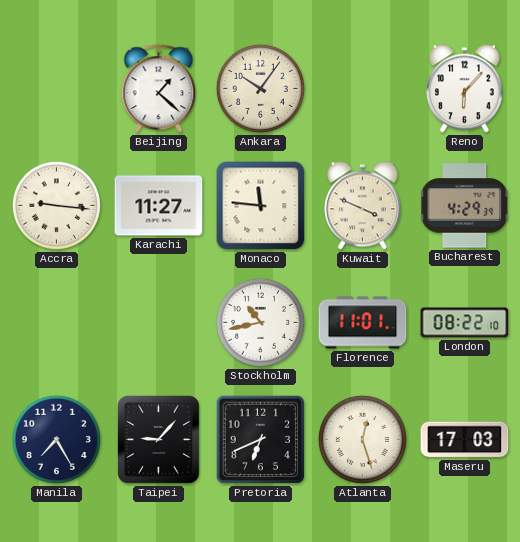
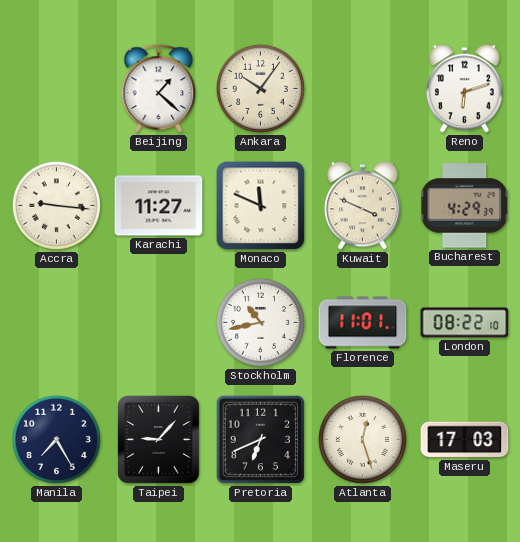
Reno: 6:07 -> 6:12 (465, 89)
Monaco: 11:46 -> 11:49 (261, 206)
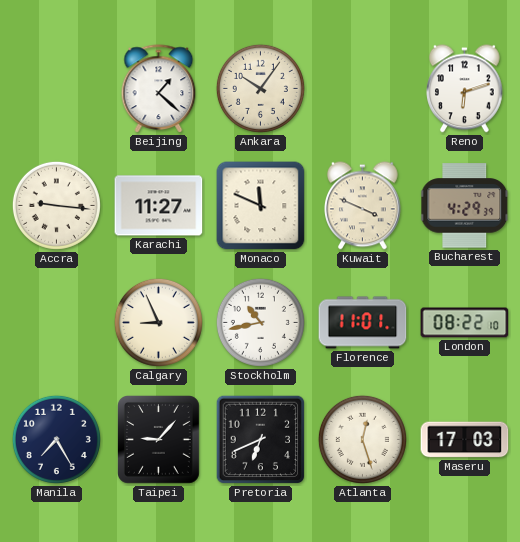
Calgary: none -> 8:56 (158, 322)
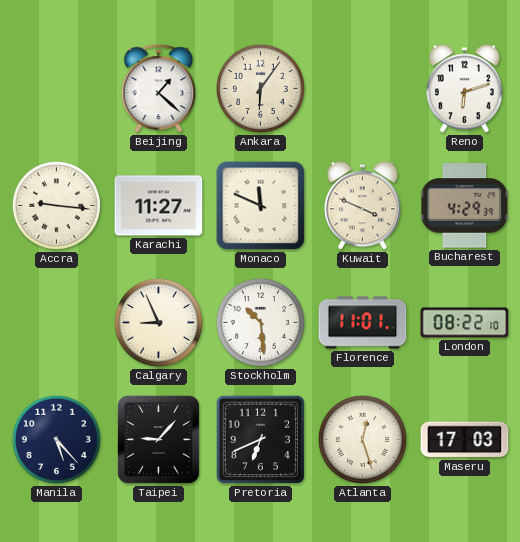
Ankara: 10:06 -> 6:06 (260, 88)
Stockholm: 10:43 -> 10:29 (260, 322)
Manila: 7:25 -> 5:23 (56, 439)
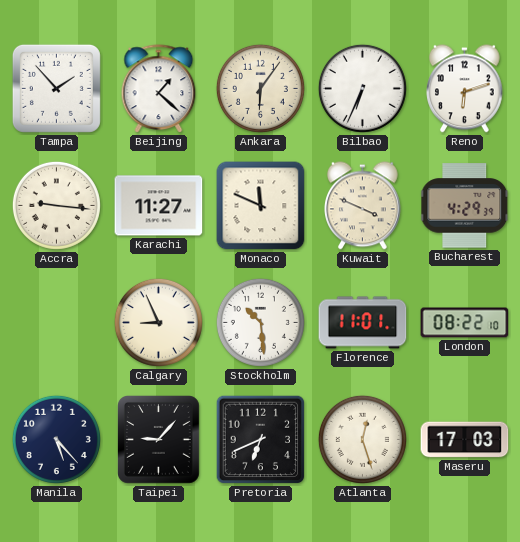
Tampa: none -> 1:53 (56, 88)
Bilbao: none -> 6:34 (362, 88)
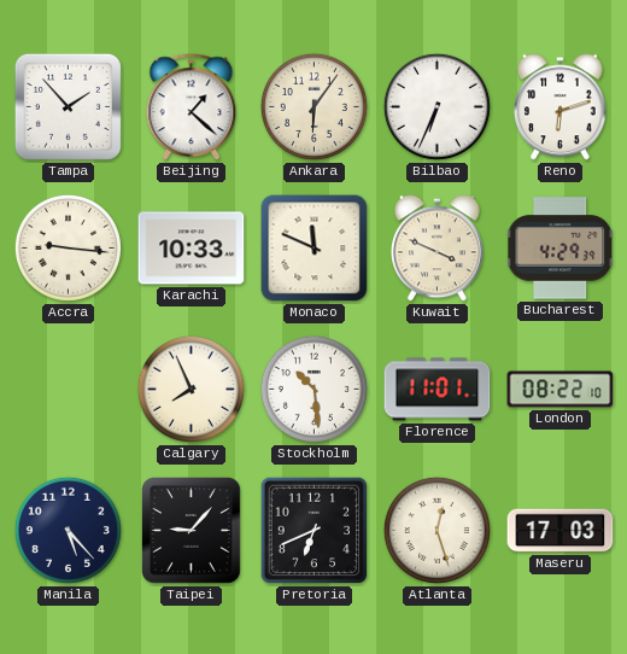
Karachi: 11:27 -> 10:33 (192, 249)
Calgary: 8:56 -> 7:56 (191, 389)
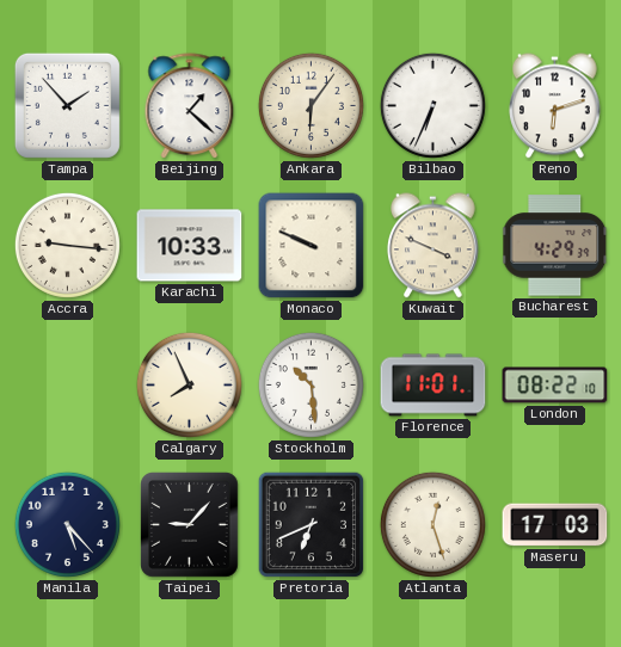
Monaco: 11:49 -> 9:49 (312, 246)
